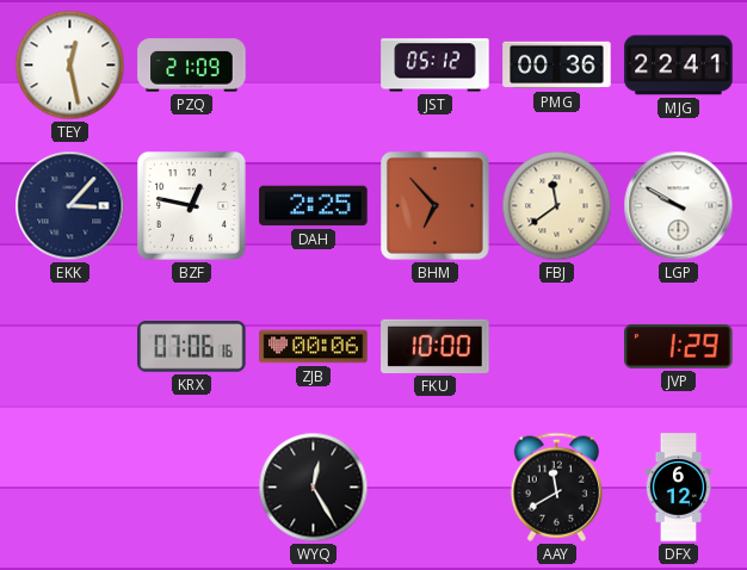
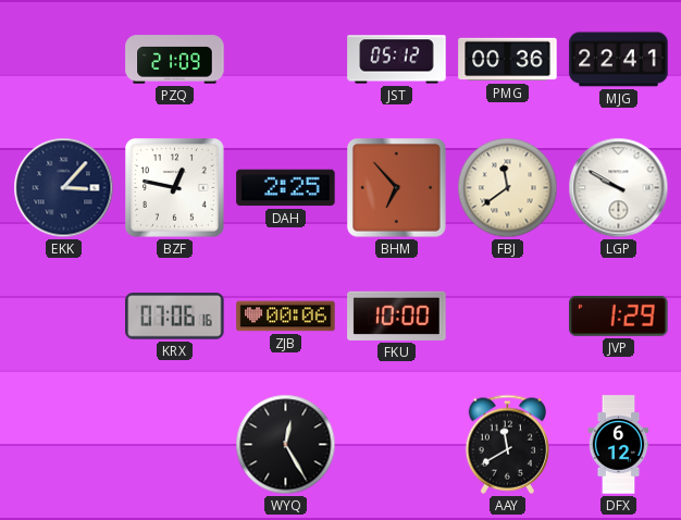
TEY: 12:28 -> none (70, 66)
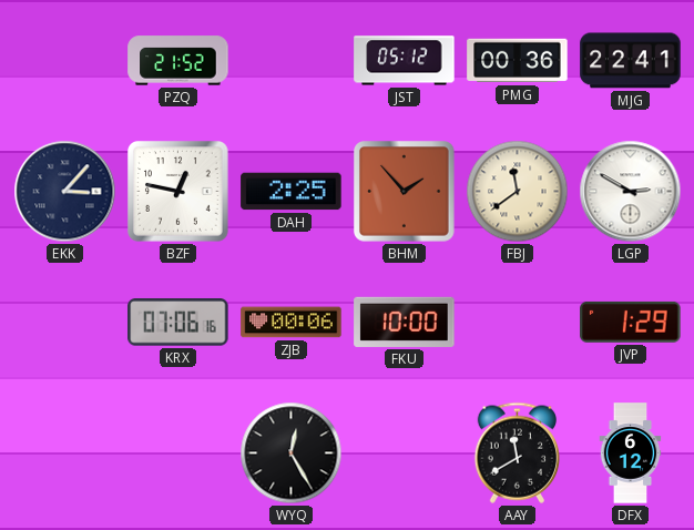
PZQ: 21:09 -> 21:52 (178, 61)
BHM: 6:53 -> 1:53 (405, 192)
LGP: 9:50 -> 2:50 (631, 192)
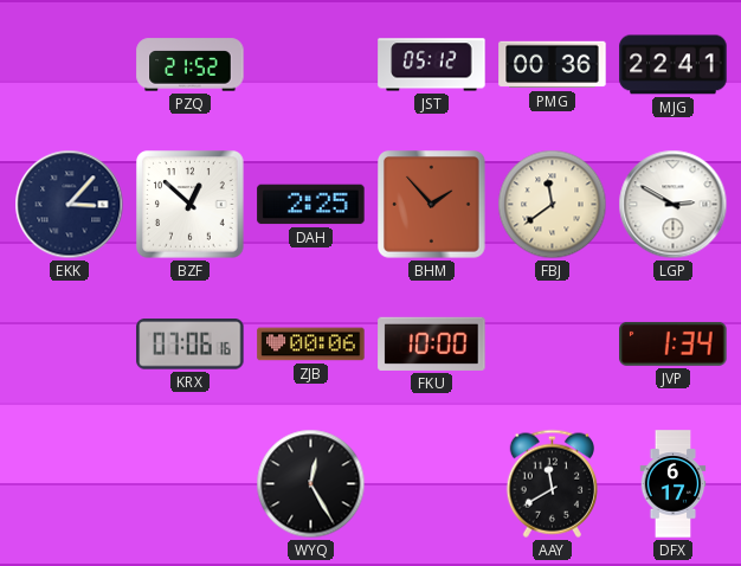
BZF: 12:47 -> 12:52 (191, 205)
JVP: 1:29 -> 1:34 (674, 343)
DFX: 6:12 -> 6:17 (674, 484)
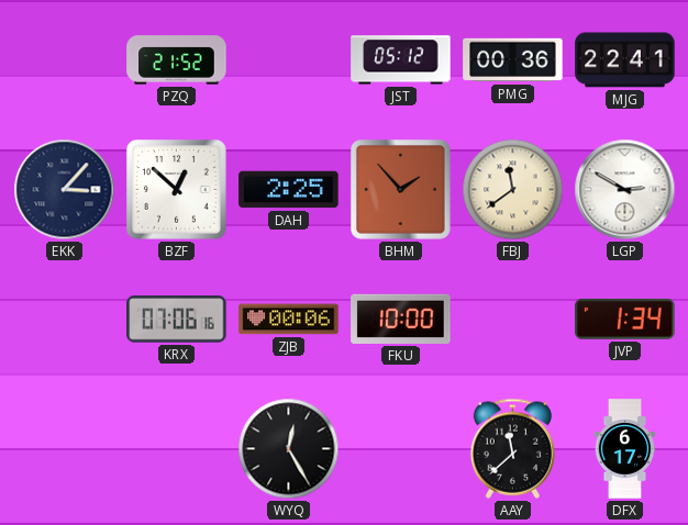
AAY: 11:40 -> 11:38 (512, 448)
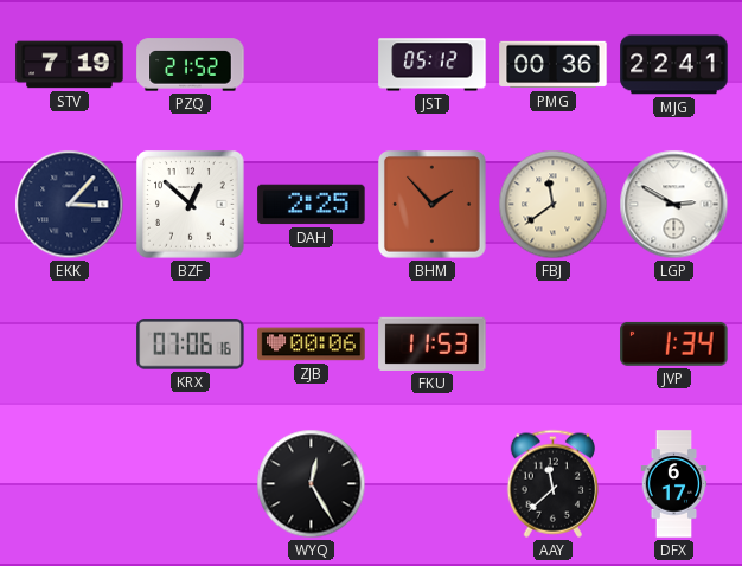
STV: none -> 7:19 (70, 65)
FKU: 10:00 -> 11:53 (433, 343)
